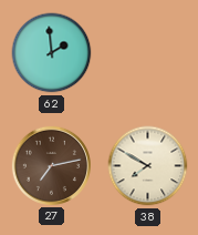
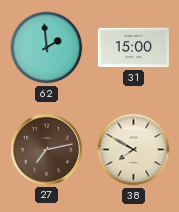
31: none -> 15:00 (133, 48)
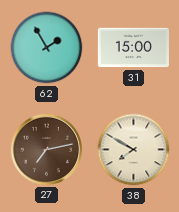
62: 1:59 -> 1:55 (47, 48)
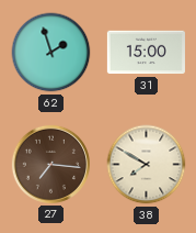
62: 1:55 -> 1:57 (51, 53)
27: 7:13 -> 7:16 (50, 164)
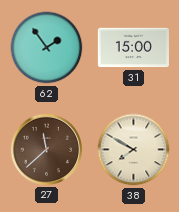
62: 1:57 -> 1:54 (47, 48)
27: 7:16 -> 11:38 (46, 149)
